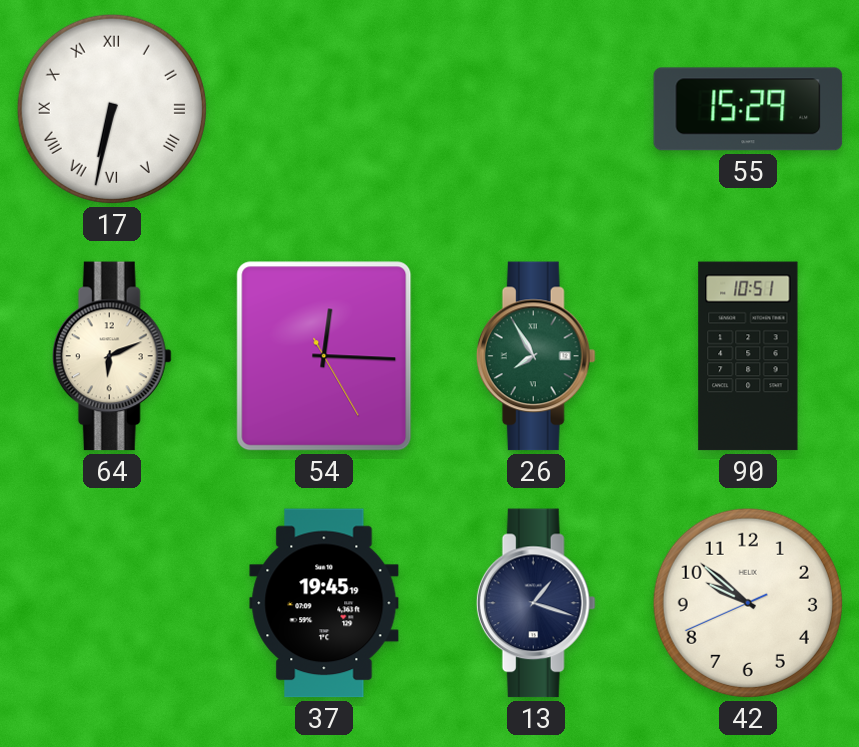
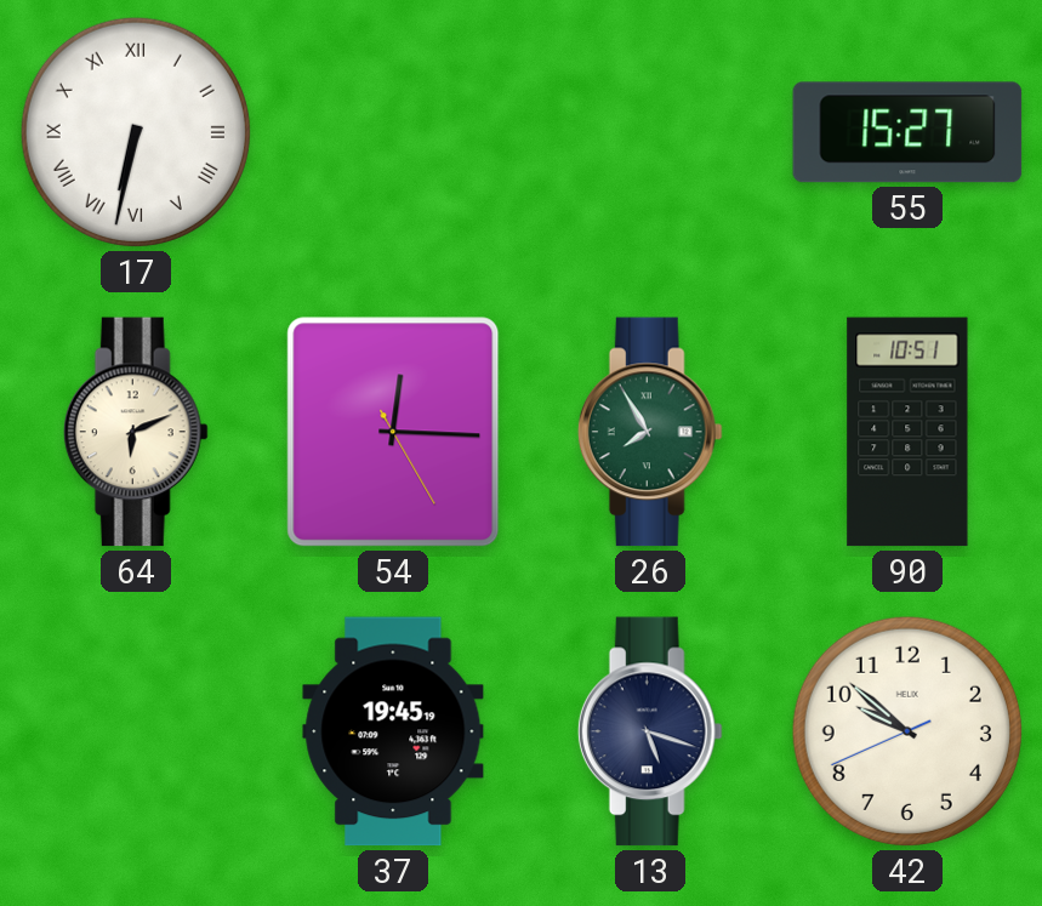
55: 15:29 -> 15:27 (907, 132)
13: 1:18 -> 5:18 (650, 731)
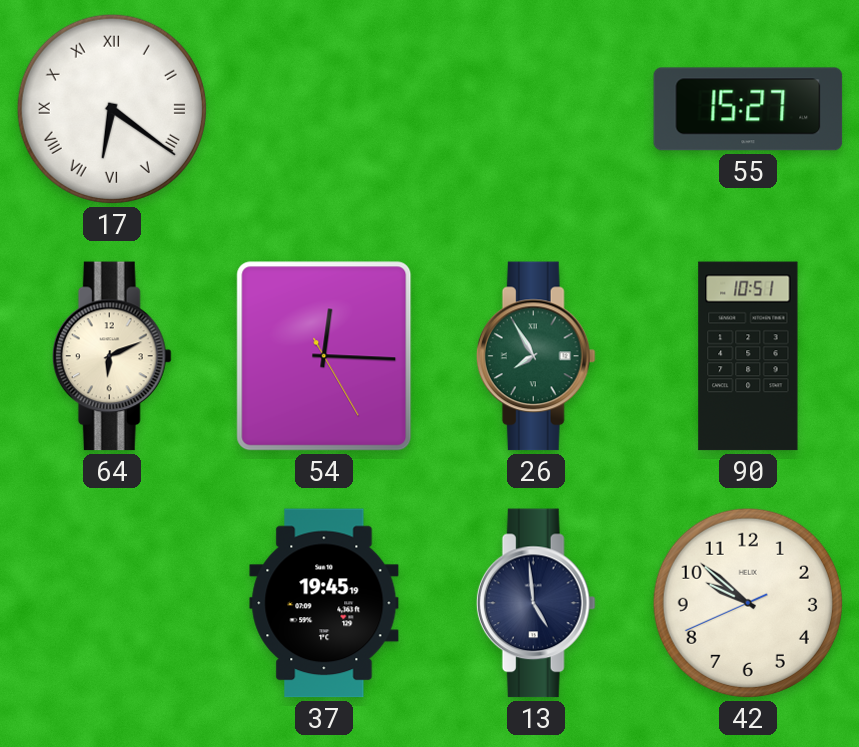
17: 6:32 -> 6:21 (112, 109)
13: 5:18 -> 4:59 (536, 603)
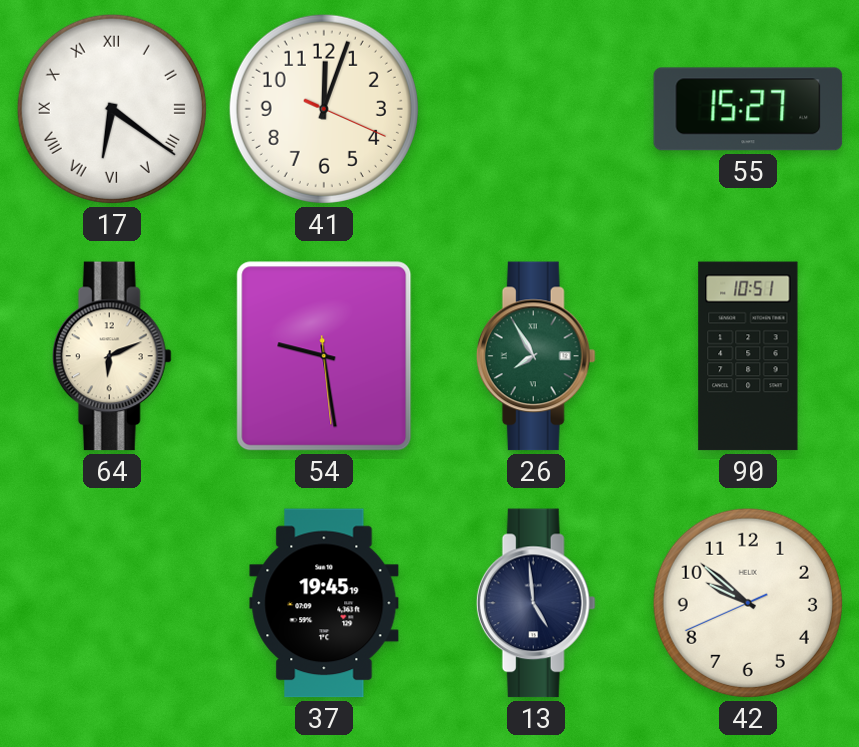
41: none -> 12:03 (324, 109)
54: 12:15 -> 9:28 (324, 356)
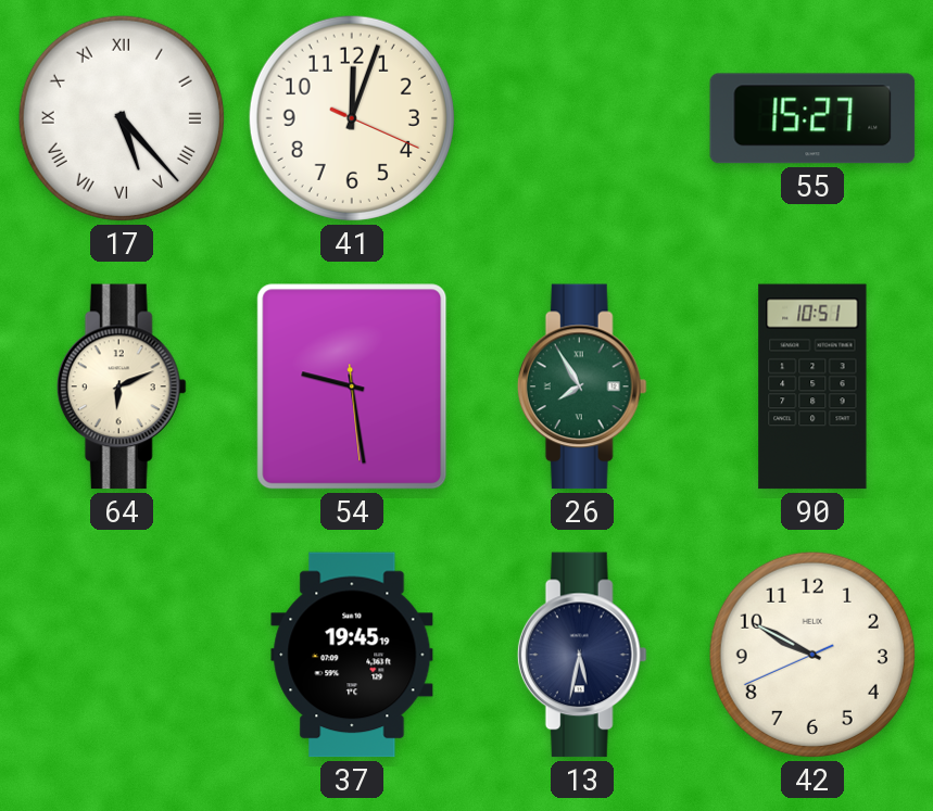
17: 6:21 -> 5:23 (122, 118)
13: 4:59 -> 5:32 (582, 655)
42: 9:51 -> 9:49 (812, 655)
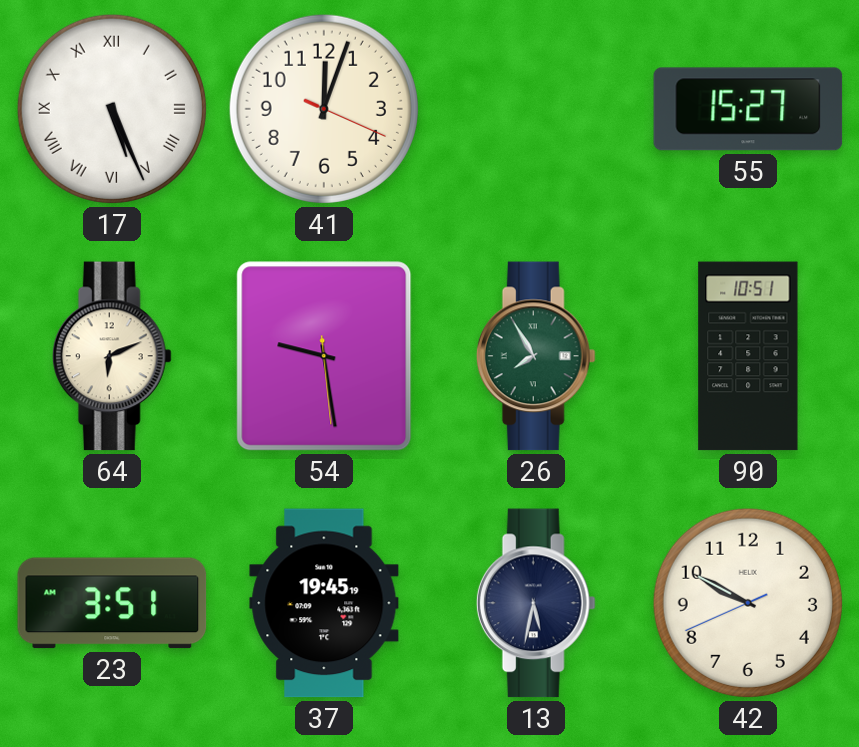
17: 5:23 -> 5:26 (112, 109)
23: none -> 3:51 (112, 603)
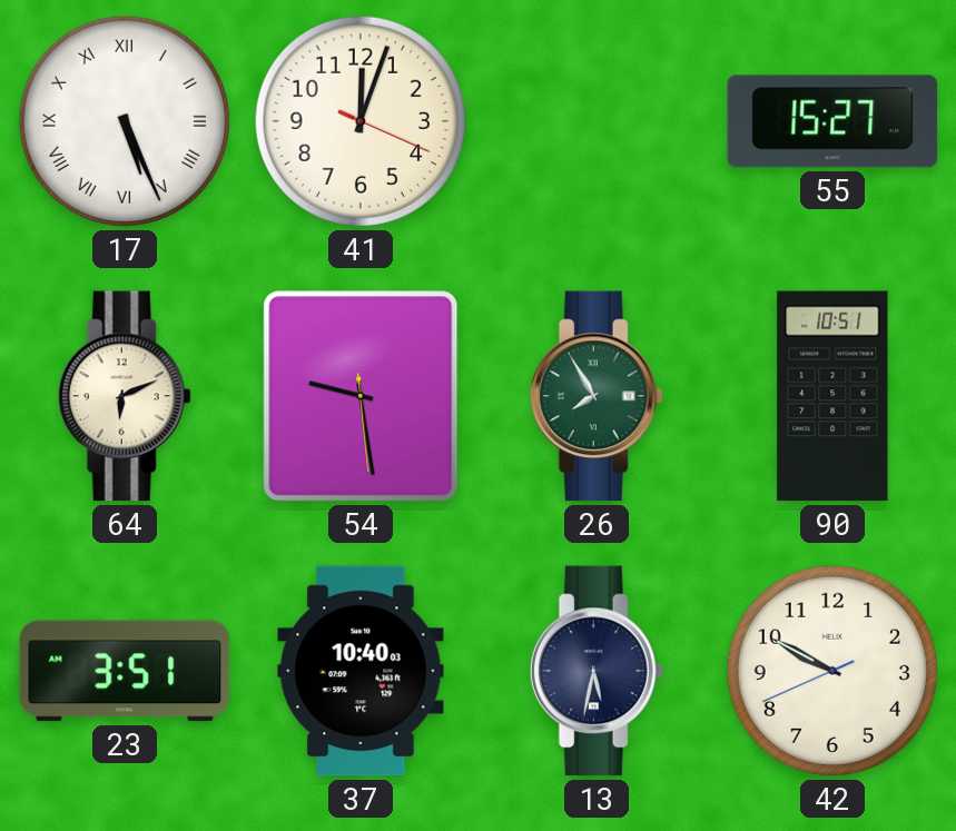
37: 19:45 -> 10:40 (361, 671)
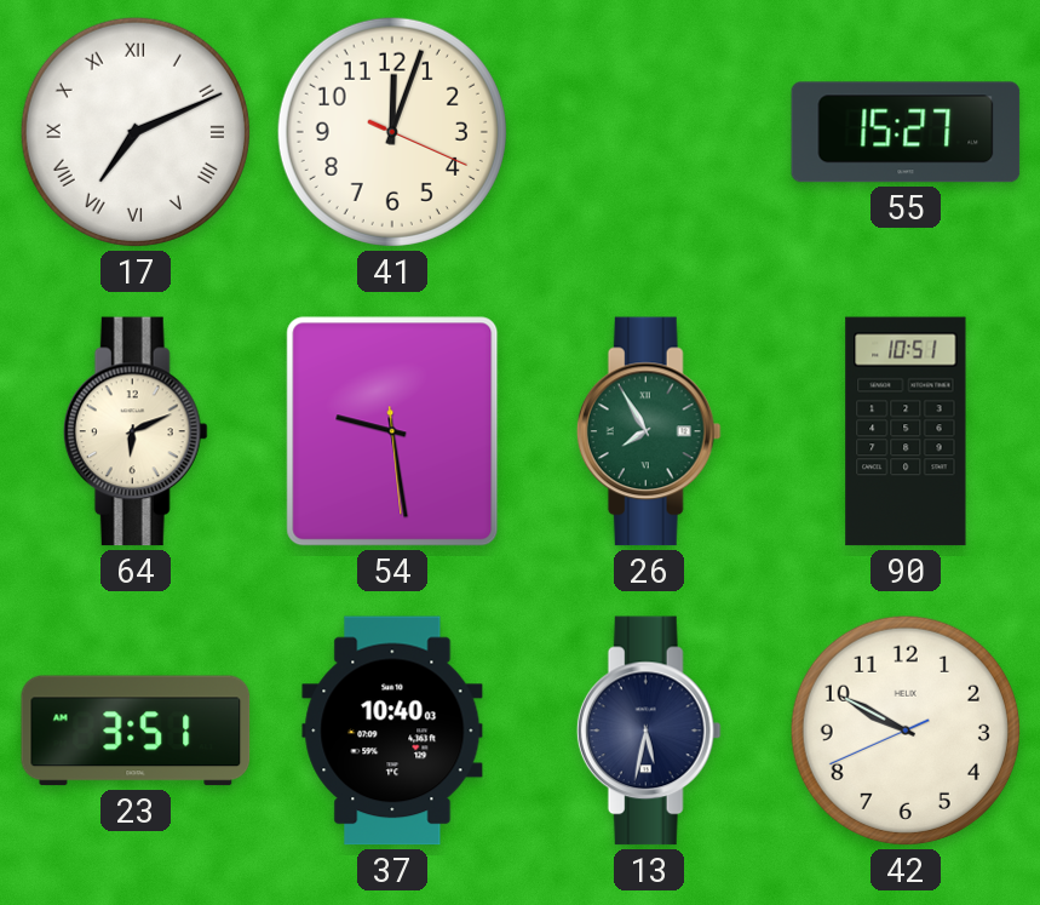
17: 5:26 -> 7:11 (136, 132)
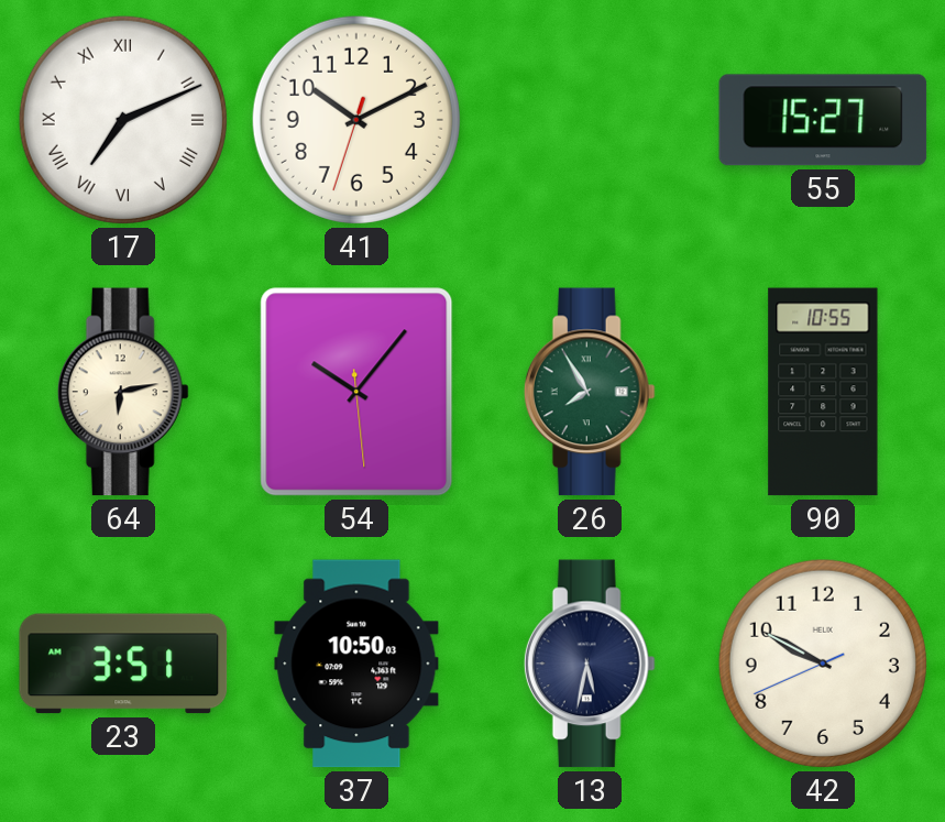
41: 12:03 -> 10:10 (356, 120)
64: 6:11 -> 6:13 (123, 392)
54: 9:28 -> 10:06 (356, 392)
90: 10:51 -> 10:55 (823, 392)
37: 10:40 -> 10:50 (356, 664)
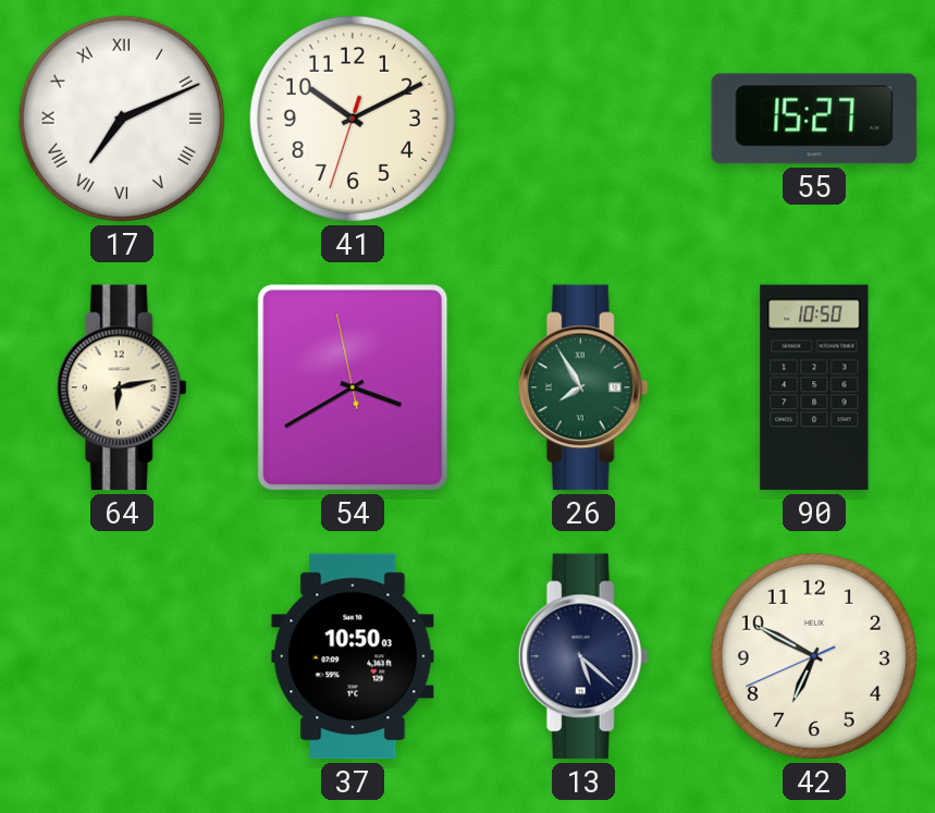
54: 10:06 -> 3:39 (353, 387)
90: 10:55 -> 10:50 (814, 387)
23: 3:51 -> none (123, 664)
13: 5:32 -> 5:22 (583, 656)
42: 9:49 -> 6:49 (814, 656)
